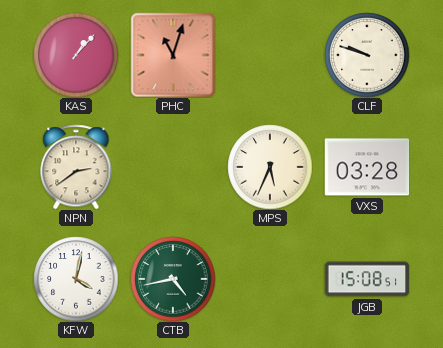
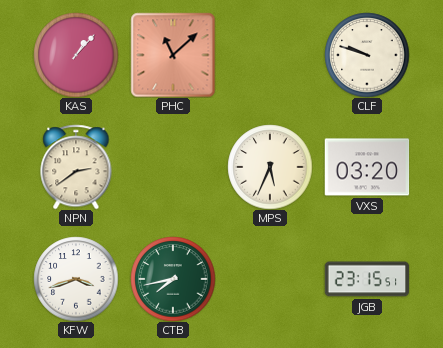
PHC: 11:03 -> 11:08 (173, 55)
VXS: 03:28 -> 03:20 (367, 167)
KFW: 4:02 -> 3:42 (76, 279)
CTB: 4:43 -> 7:43 (173, 279)
JGB: 15:08 -> 23:15 (367, 279)
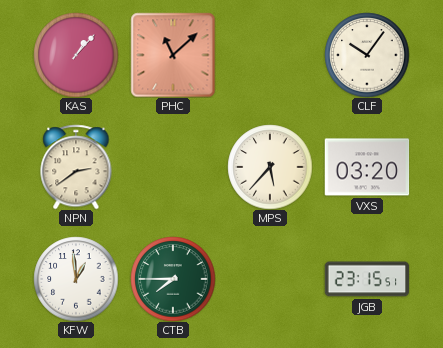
CLF: 9:48 -> 10:06 (367, 55)
MPS: 5:34 -> 5:37 (270, 167)
KFW: 3:42 -> 12:59 (76, 279)
CTB: 7:43 -> 7:45 (173, 279)
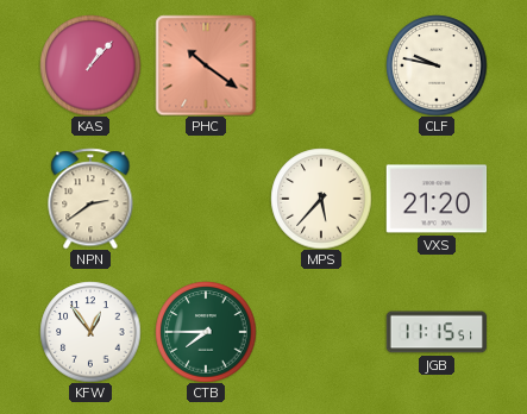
PHC: 11:08 -> 10:21 (206, 65)
CLF: 10:06 -> 9:47 (437, 65)
VXS: 03:20 -> 21:20 (437, 199)
KFW: 12:59 -> 12:54 (90, 332)
JGB: 23:15 -> 11:15 (437, 332)
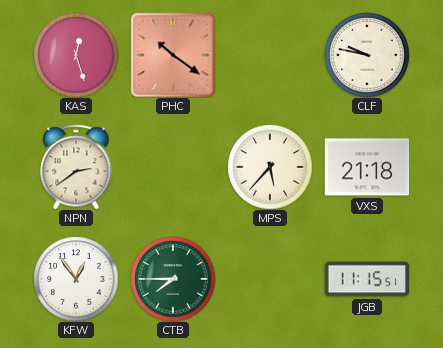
KAS: 1:07 -> 12:27 (76, 55)
VXS: 21:20 -> 21:18 (367, 167)
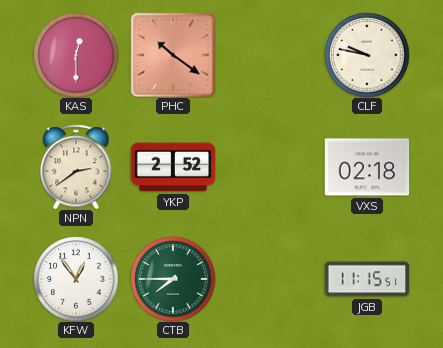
KAS: 12:27 -> 12:30 (76, 55)
YKP: none -> 2:52 (173, 167)
MPS: 5:37 -> none (270, 167)
VXS: 21:18 -> 02:18 (367, 167)
